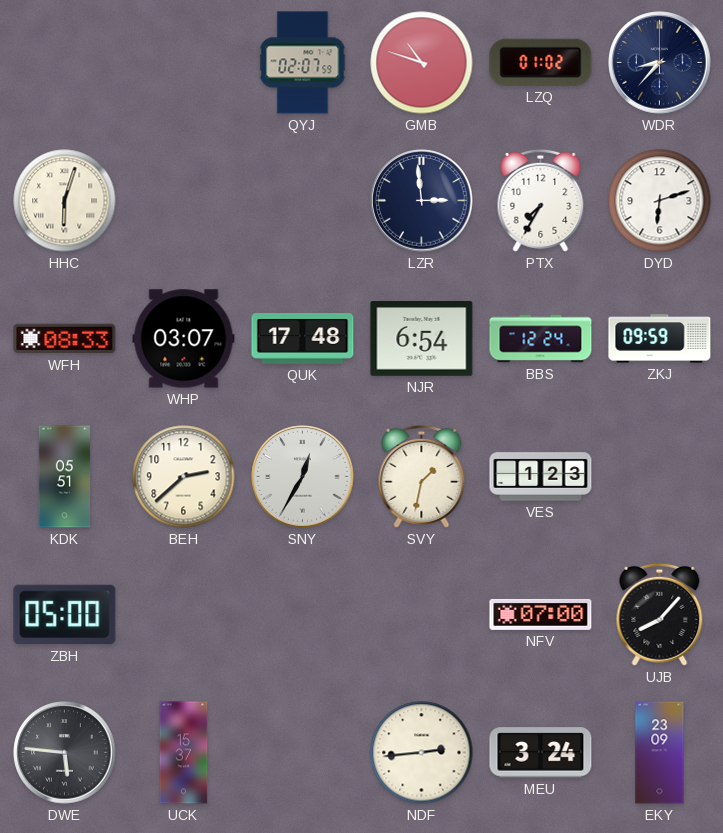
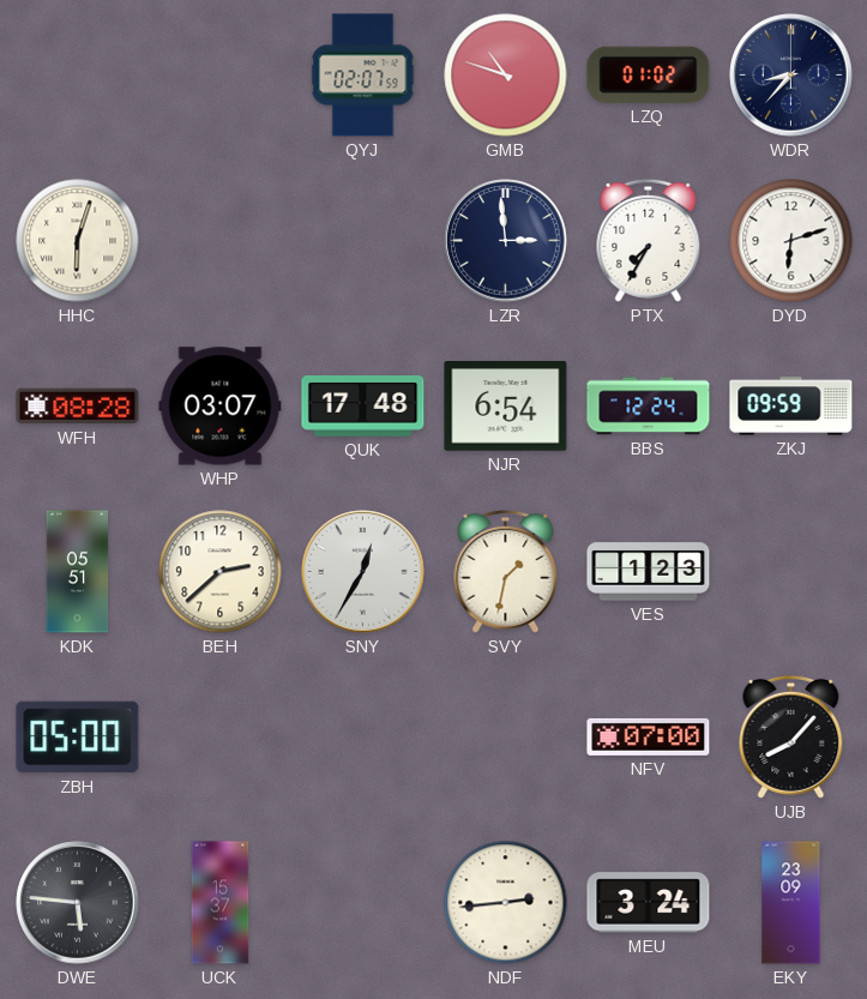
WFH: 08:33 -> 08:28 (78, 407)
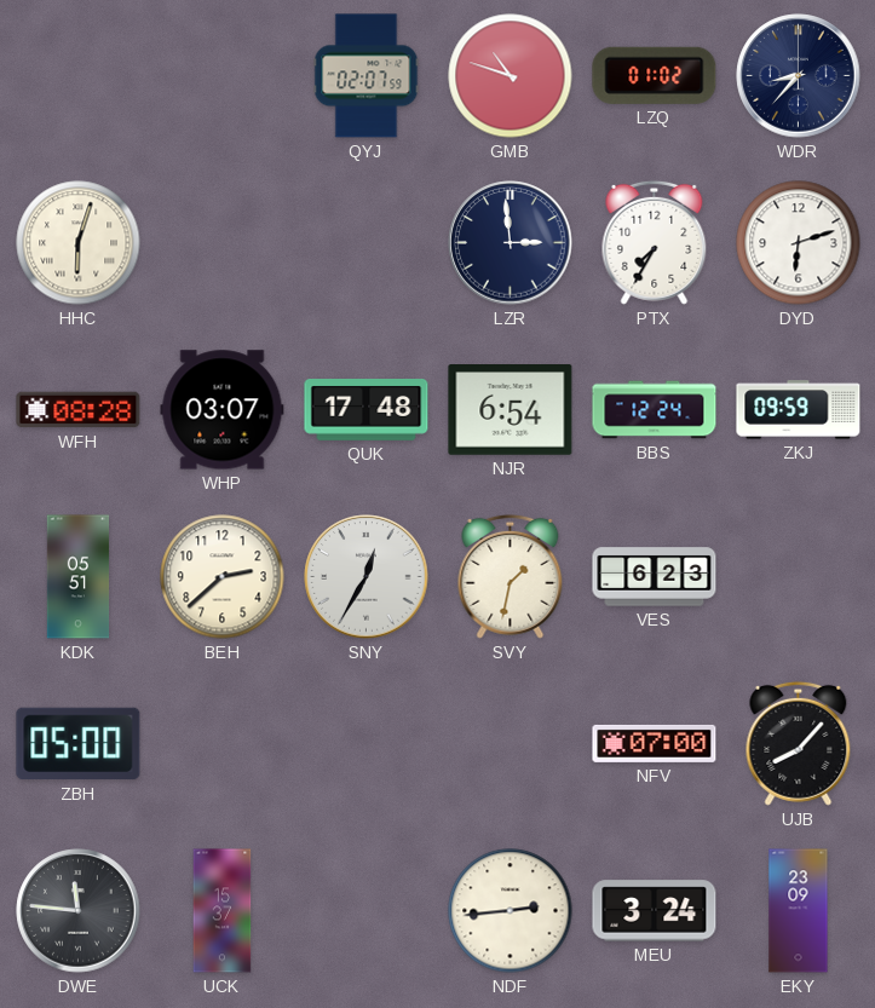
VES: 1:23 -> 6:23 (655, 577)
DWE: 5:46 -> 11:46 (79, 911)
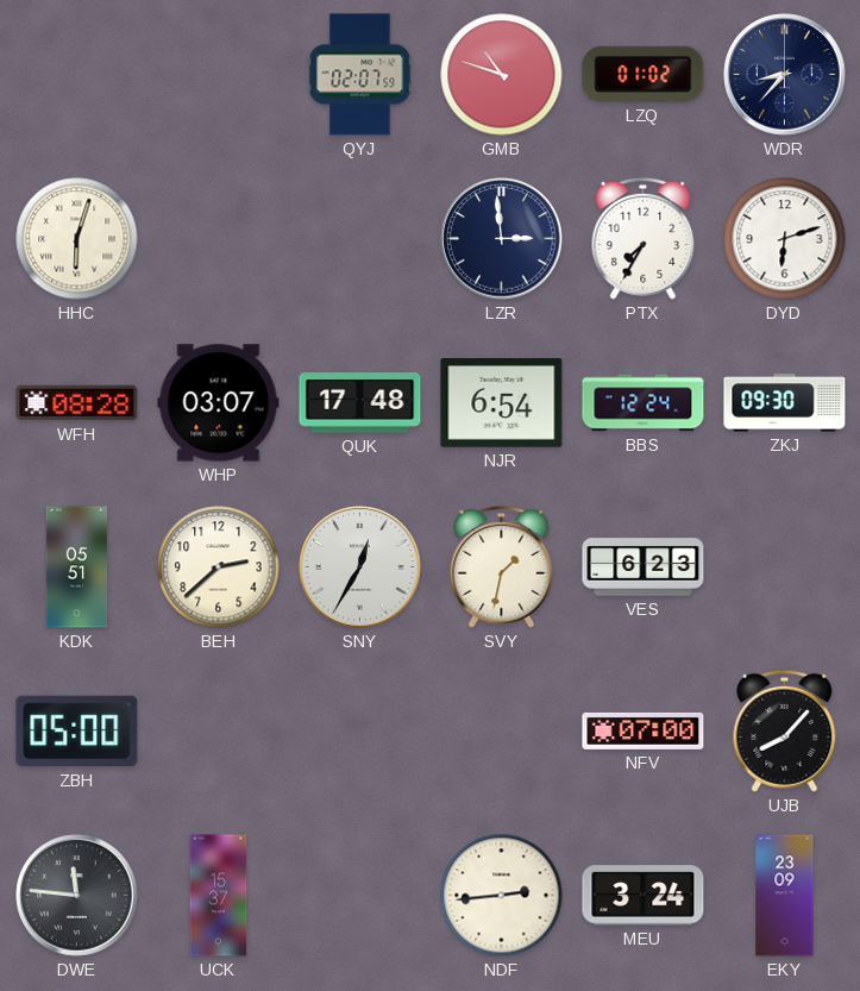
ZKJ: 09:59 -> 09:30 (785, 403)
